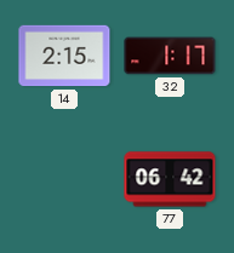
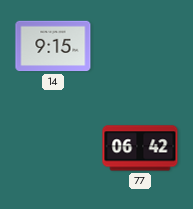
14: 2:15 -> 9:15 (53, 46)
32: 1:17 -> none (170, 56)
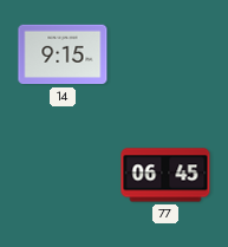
77: 06:42 -> 06:45 (165, 175)
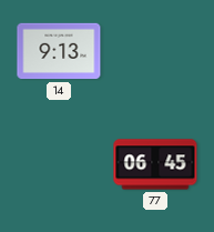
14: 9:15 -> 9:13 (59, 51)
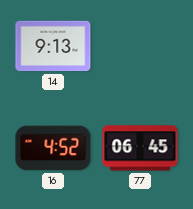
16: none -> 4:52 (53, 148)
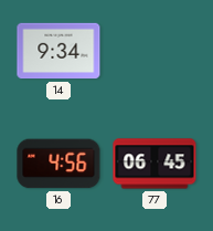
14: 9:13 -> 9:34 (58, 51)
16: 4:52 -> 4:56 (58, 164)
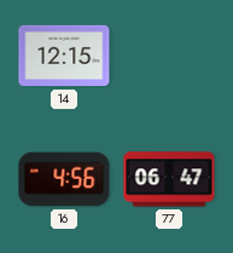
14: 9:34 -> 12:15 (64, 56)
77: 06:45 -> 06:47 (169, 179)
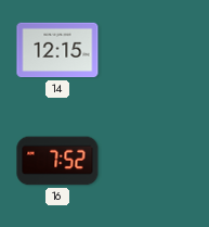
16: 4:56 -> 7:52 (57, 161)
77: 06:47 -> none (169, 179)
